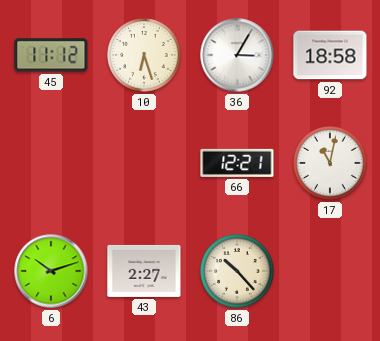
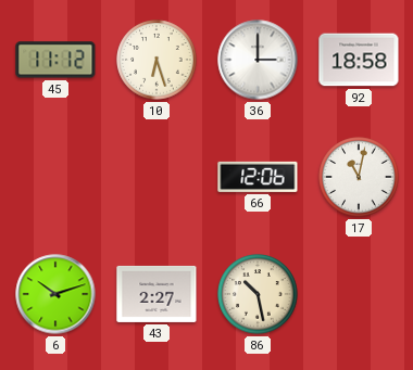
36: 3:05 -> 3:00 (258, 60)
66: 12:21 -> 12:06 (258, 177)
86: 10:23 -> 10:28 (258, 294)
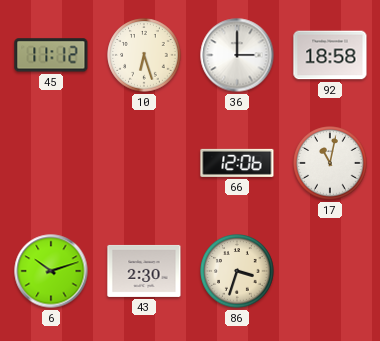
43: 2:27 -> 2:30 (144, 271)
86: 10:28 -> 3:33 (237, 271)
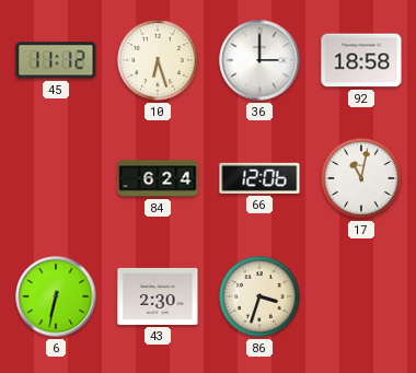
84: none -> 6:24 (158, 178)
6: 10:12 -> 6:32 (56, 296)
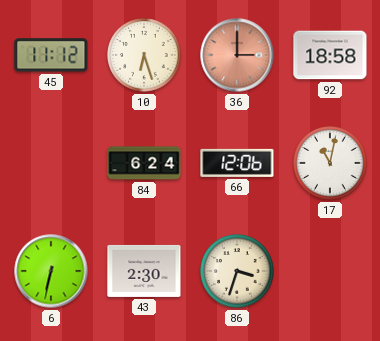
36 dial: white -> salmon (237, 55)
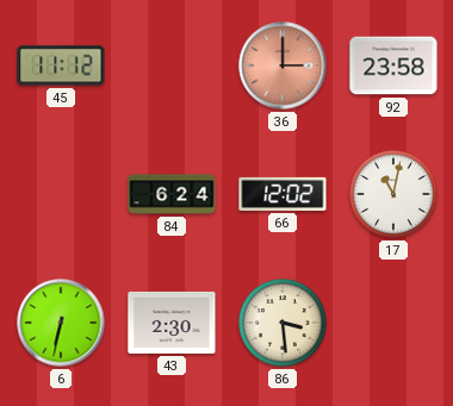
10: 6:27 -> none (144, 55)
92: 18:58 -> 23:58 (393, 65)
66: 12:06 -> 12:02 (283, 194)
86: 3:33 -> 3:29 (283, 323)
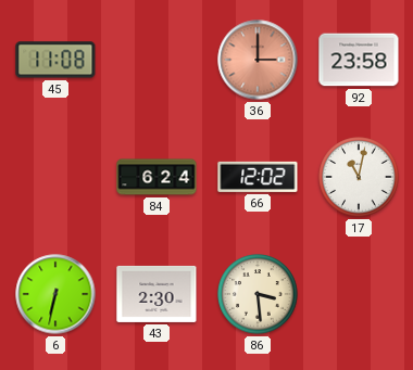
45: 11:12 -> 11:08 (55, 60)
